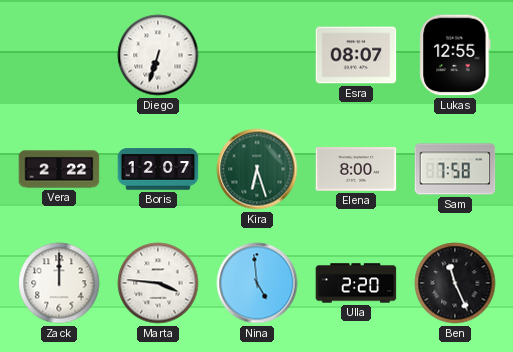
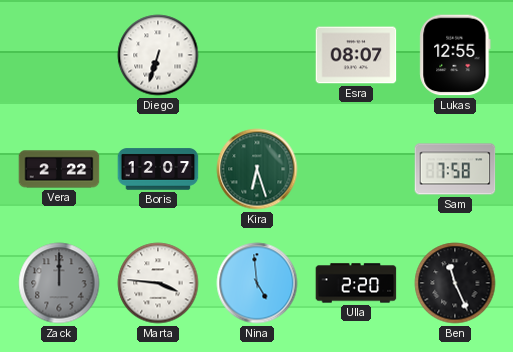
Elena: 8:00 -> none (356, 170)
Zack dial: white -> grey (59, 283)
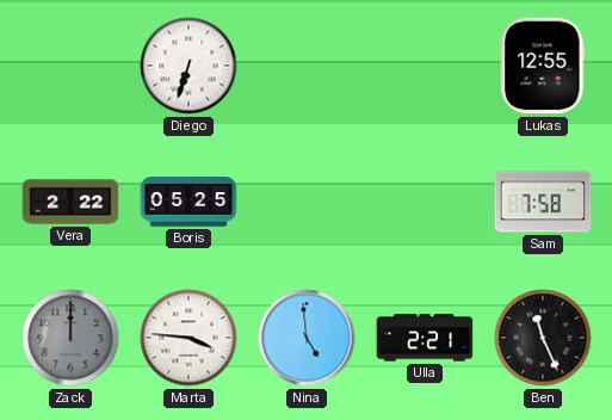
Esra: 08:07 -> none (356, 55)
Boris: 12:07 -> 05:25 (188, 202)
Kira: 6:27 -> none (257, 169)
Ulla: 2:20 -> 2:21 (425, 338)
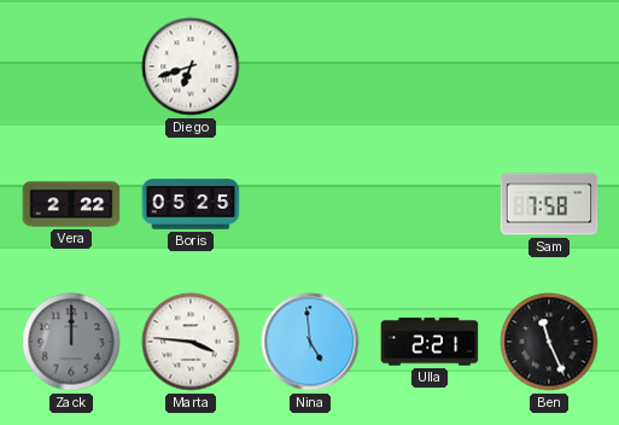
Diego: 6:33 -> 6:42 (191, 66)
Lukas: 12:55 -> none (543, 66)
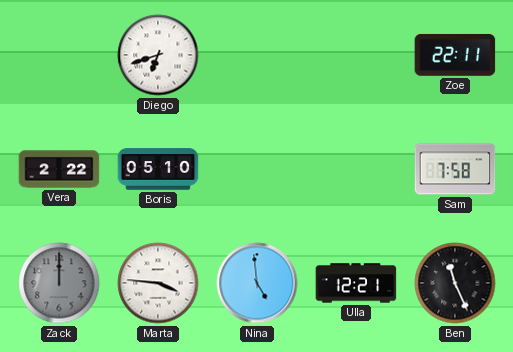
Zoe: none -> 22:11 (455, 55)
Boris: 05:25 -> 05:10 (158, 169)
Ulla: 2:21 -> 12:21 (356, 283)
